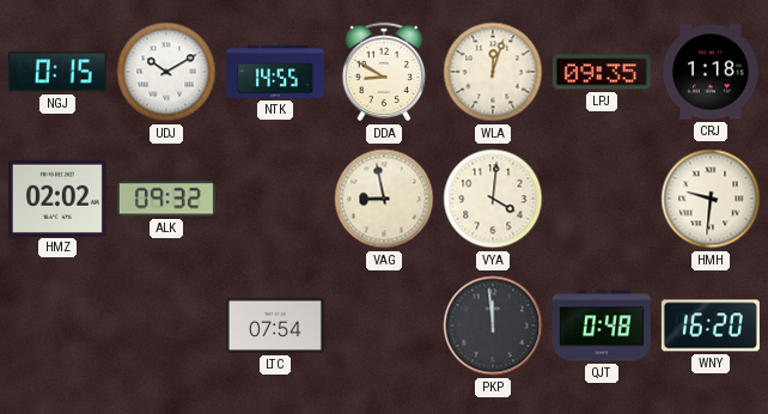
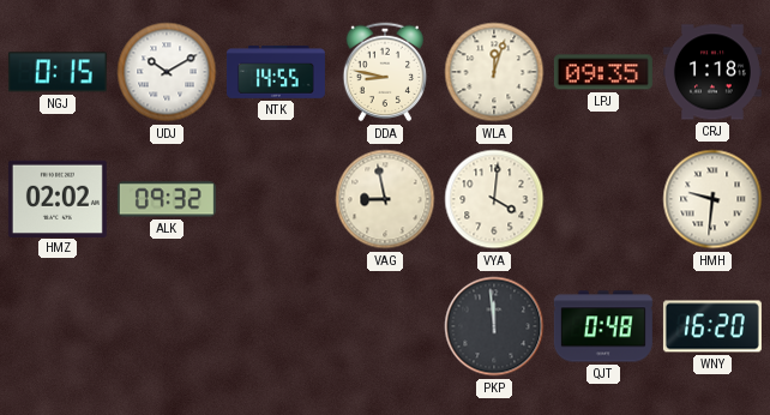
DDA: 8:50 -> 8:47 (385, 72)
LTC: 07:54 -> none (275, 325)
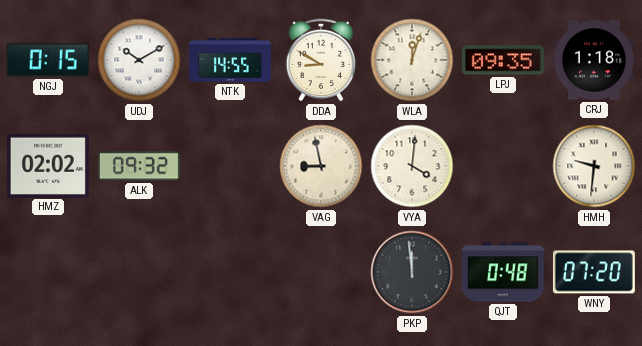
DDA: 8:47 -> 8:50 (321, 60)
WNY: 16:20 -> 07:20 (594, 272)
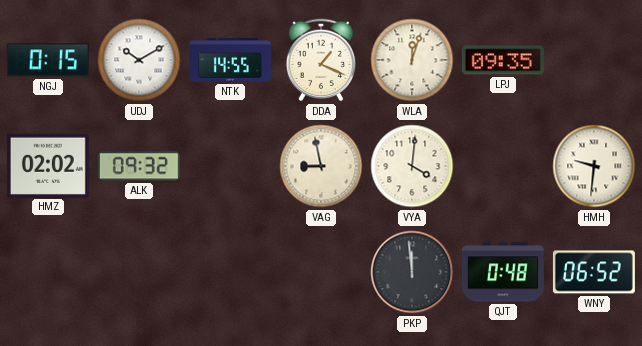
DDA: 8:50 -> 1:19 (321, 60)
CRJ: 1:18 -> none (594, 60)
WNY: 07:20 -> 06:52 (594, 272)
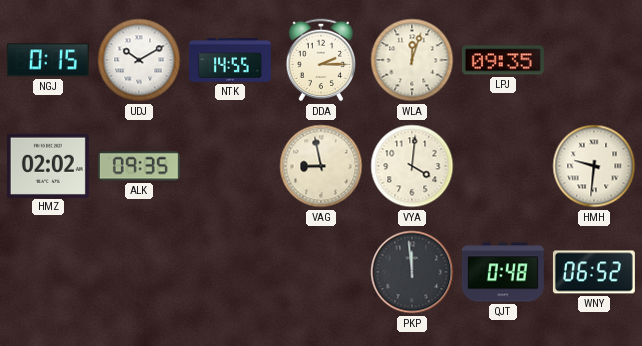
DDA: 1:19 -> 2:15 (321, 60)
ALK: 09:32 -> 09:35 (139, 166)
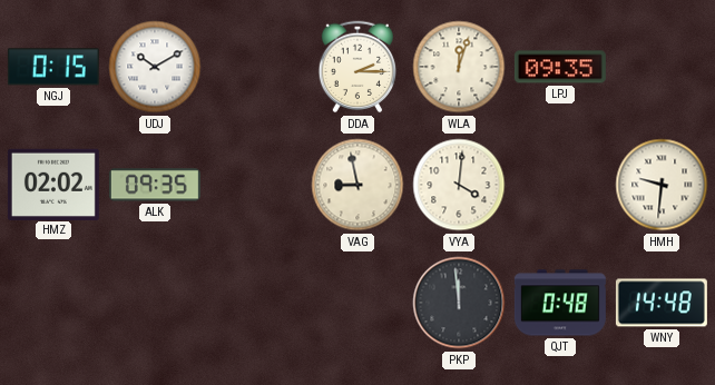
NTK: 14:55 -> none (230, 60)
WNY: 06:52 -> 14:48 (662, 303)
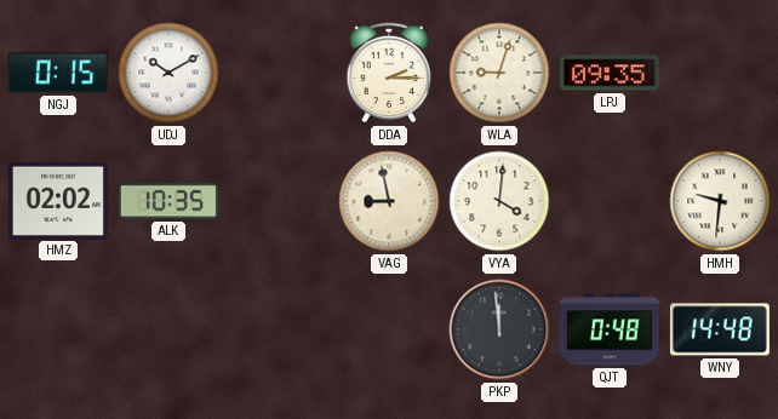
WLA: 12:03 -> 9:03 (499, 73)
ALK: 09:35 -> 10:35 (168, 201)
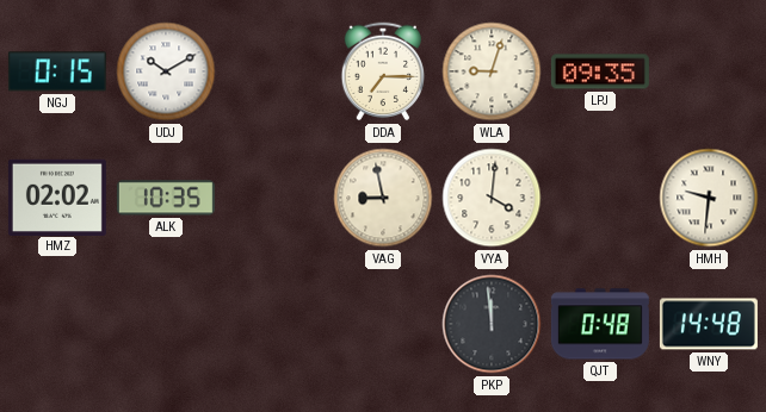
DDA: 2:15 -> 7:15 (383, 71)
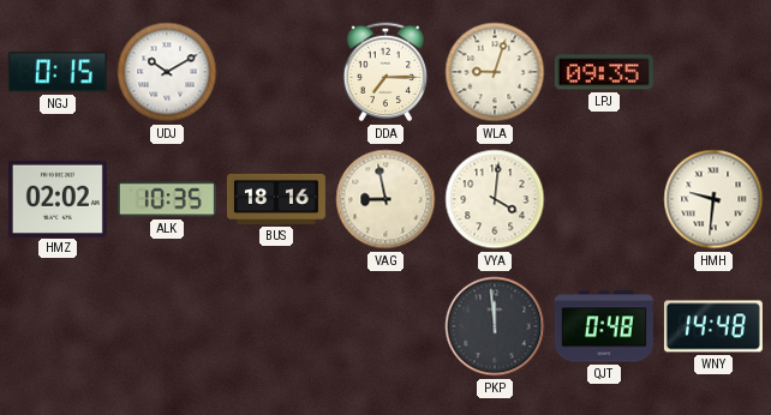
BUS: none -> 18:16 (276, 199)
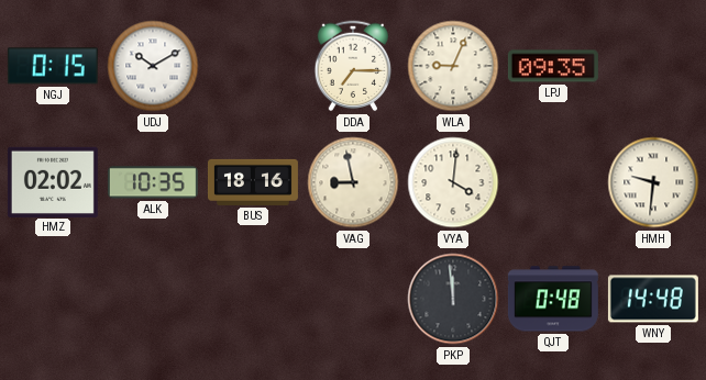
WLA: 9:03 -> 9:04 (453, 66)
